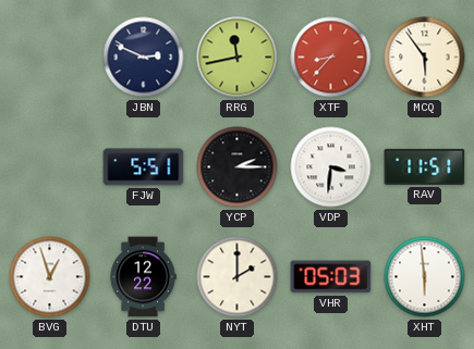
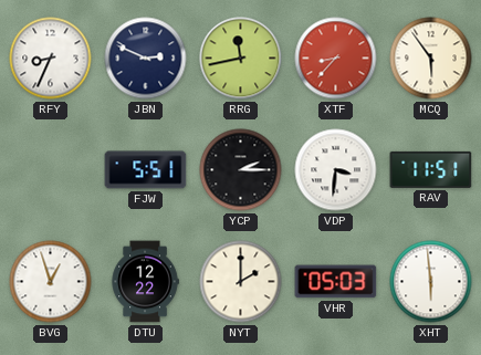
RFY: none -> 8:34 (51, 59)
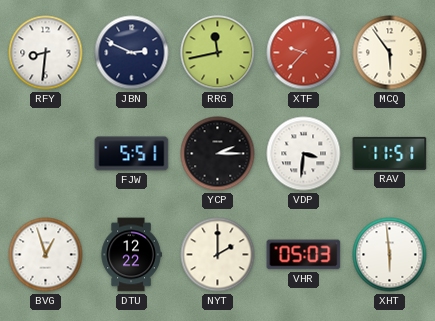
RFY: 8:34 -> 8:31 (46, 53)
XTF: 8:37 -> 9:37 (304, 53)
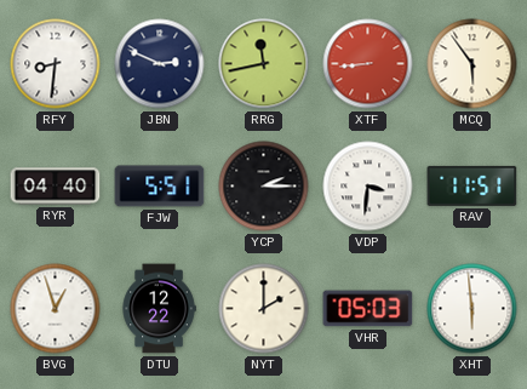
XTF: 9:37 -> 8:44 (368, 64)
RYR: none -> 04:40 (56, 187)
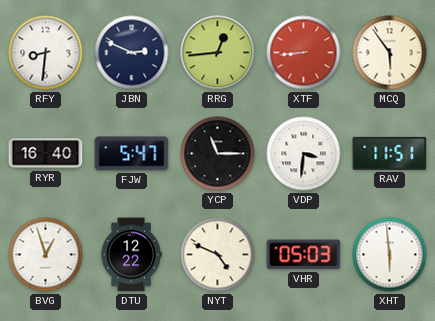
RRG: 11:43 -> 12:44 (218, 53)
RYR: 04:40 -> 16:40 (46, 154)
FJW: 5:51 -> 5:47 (132, 154)
YCP: 2:15 -> 11:15 (218, 154)
NYT: 2:00 -> 4:49 (218, 255)
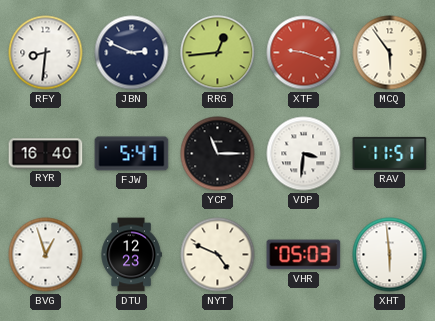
XTF: 8:44 -> 9:18 (304, 53)
DTU: 12:22 -> 12:23 (131, 255)
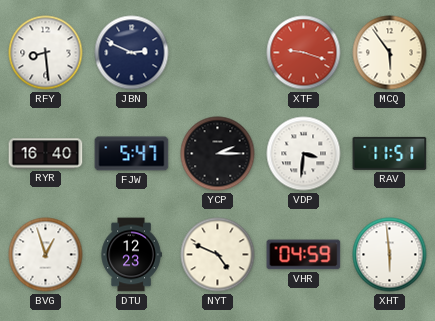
RFY: 8:31 -> 8:29 (46, 53)
RRG: 12:44 -> none (218, 53)
YCP: 11:15 -> 2:15 (218, 154)
VHR: 05:03 -> 04:59 (304, 255)
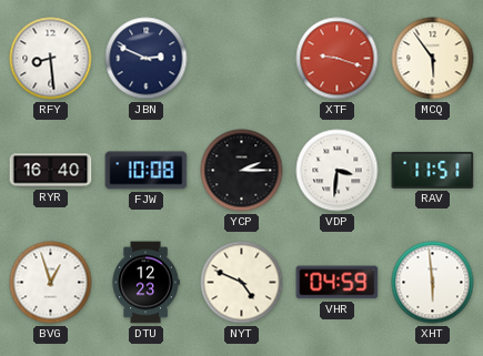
FJW: 5:47 -> 10:08 (147, 171)
